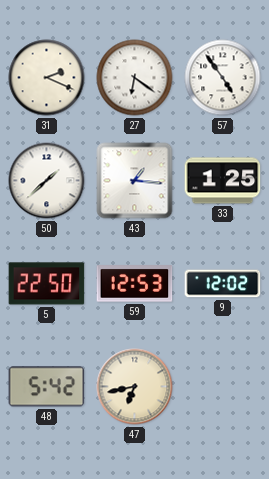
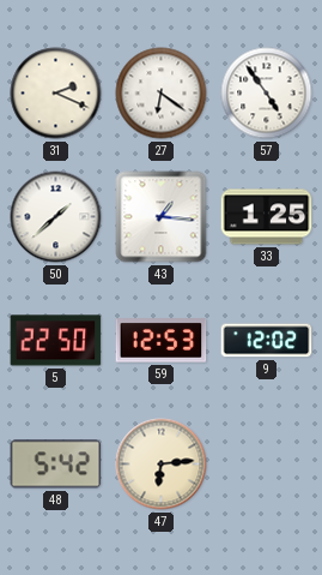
47: 6:43 -> 6:14 (162, 465)
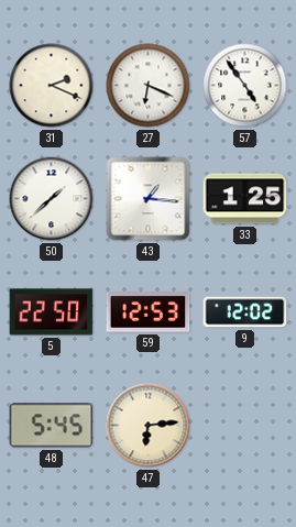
27: 6:21 -> 6:19 (149, 86)
48: 5:42 -> 5:45 (52, 426)
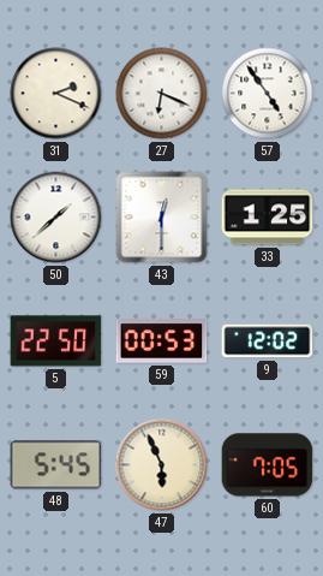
43: 1:16 -> 12:30 (162, 218)
59: 12:53 -> 00:53 (162, 342)
47: 6:14 -> 5:56 (162, 465)
60: none -> 7:05 (268, 465)
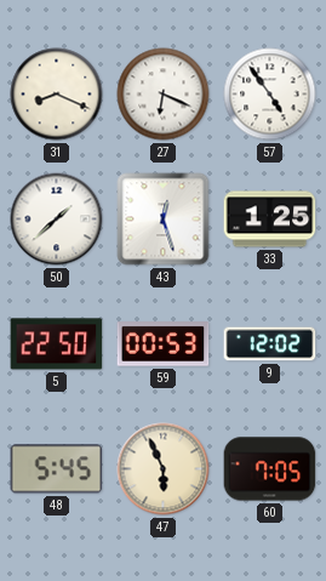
31: 2:19 -> 8:19 (57, 95)
43: 12:30 -> 12:27 (164, 220)
